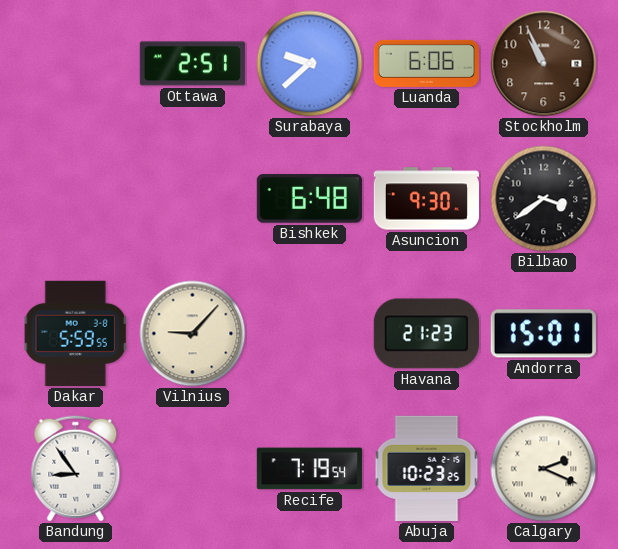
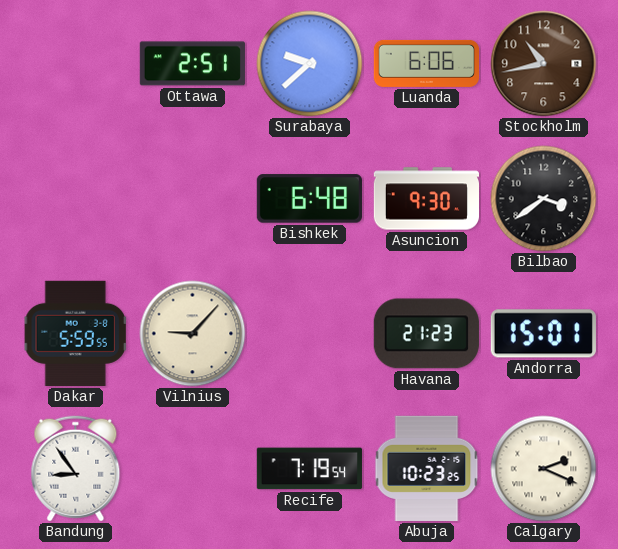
Stockholm: 10:56 -> 10:43 (544, 64)
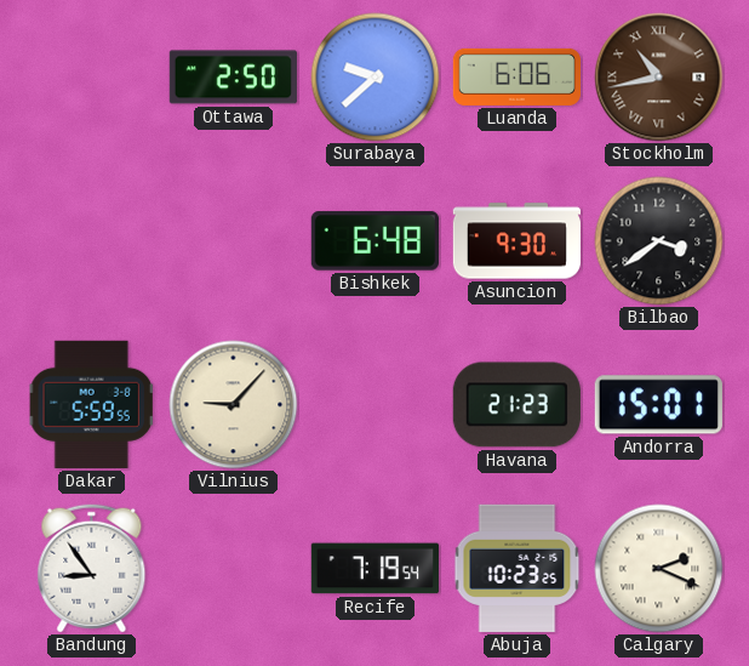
Ottawa: 2:51 -> 2:50 (233, 78)
Stockholm numerals: Arabic -> Roman (659, 78)
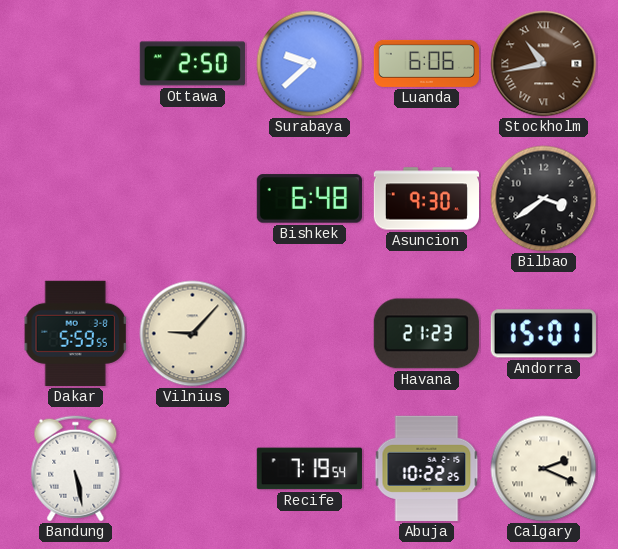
Bandung: 8:54 -> 5:28 (76, 469)
Abuja: 10:23 -> 10:22 (427, 468)
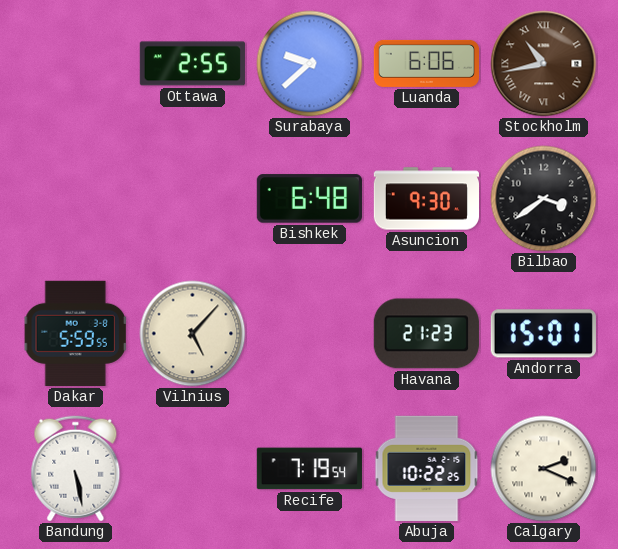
Ottawa: 2:50 -> 2:55 (192, 64)
Vilnius: 9:07 -> 5:07 (193, 334)
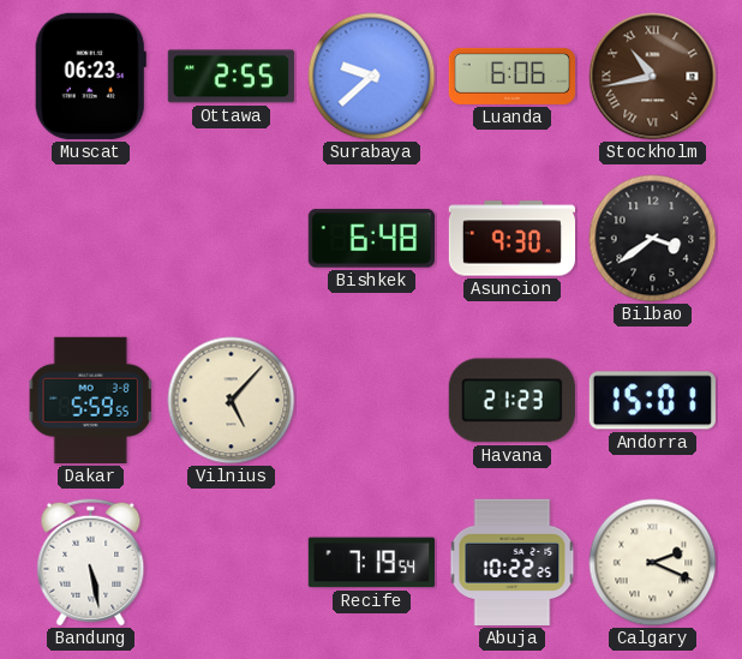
Muscat: none -> 06:23 (90, 76)
